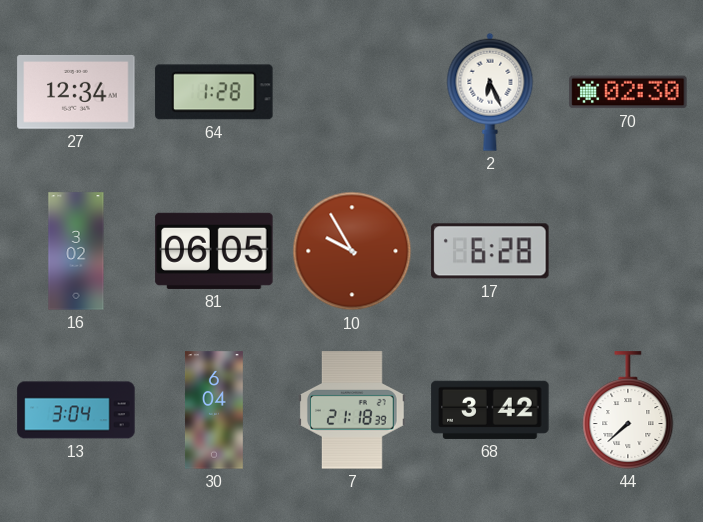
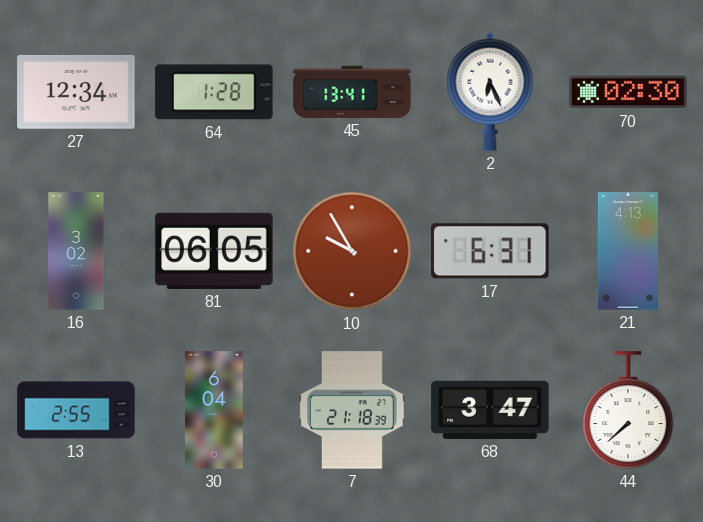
45: none -> 13:41 (352, 92)
17: 6:28 -> 6:31 (490, 251)
21: none -> 4:13 (628, 251)
13: 3:04 -> 2:55 (76, 410)
68: 3:42 -> 3:47 (490, 410)
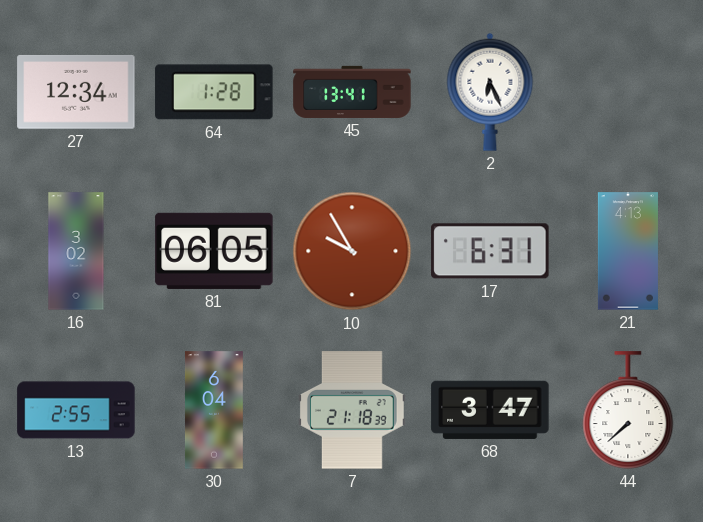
70: 02:30 -> none (628, 92)
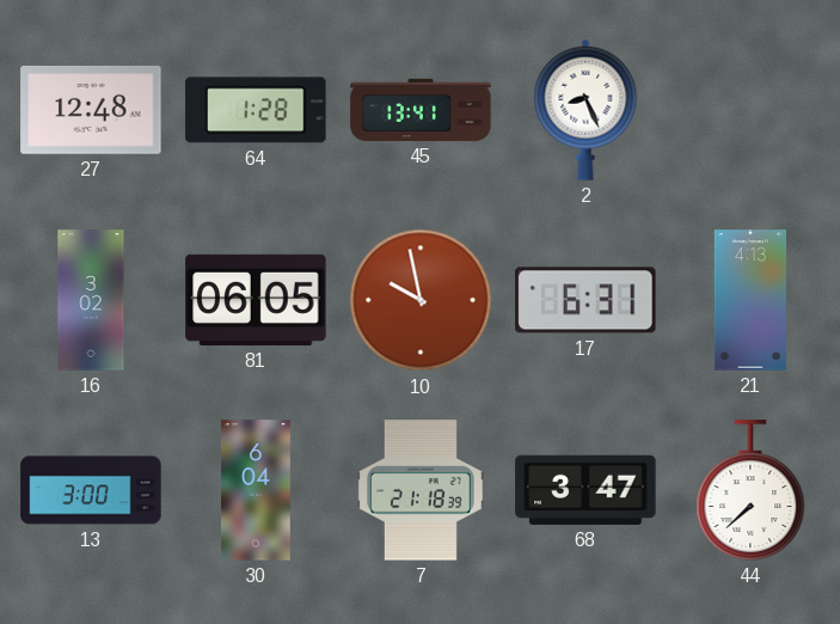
27: 12:34 -> 12:48 (91, 110)
2: 6:26 -> 8:26 (585, 110)
10: 9:55 -> 9:58 (421, 300)
13: 2:55 -> 3:00 (91, 490)
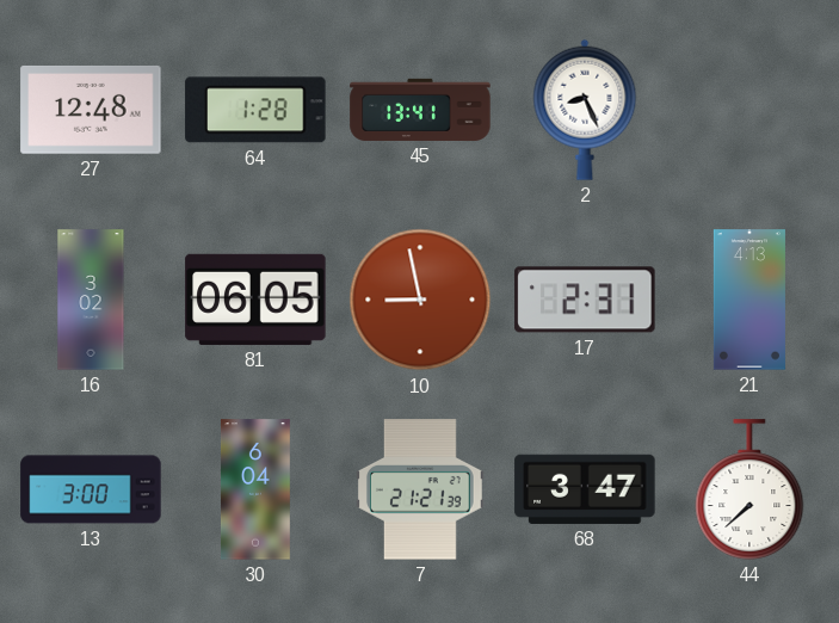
10: 9:58 -> 8:58 (420, 300)
17: 6:31 -> 2:31 (585, 300)
7: 21:18 -> 21:21 (420, 489)
